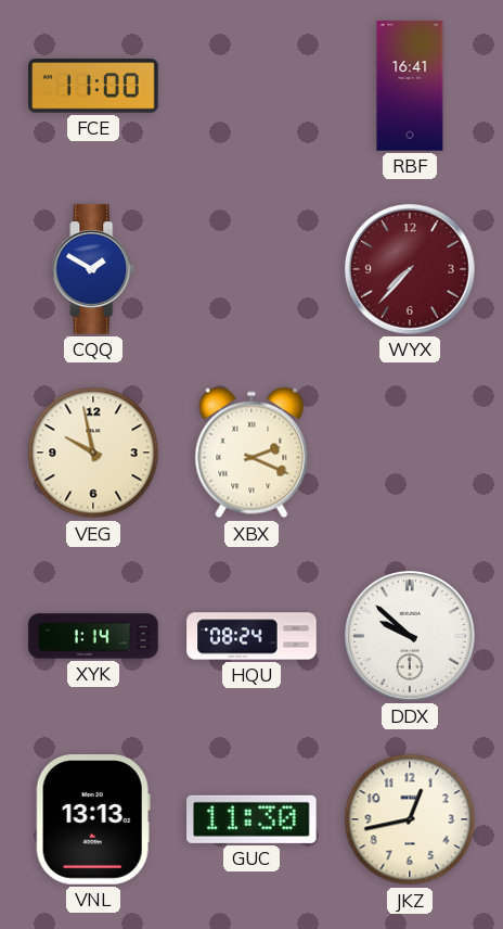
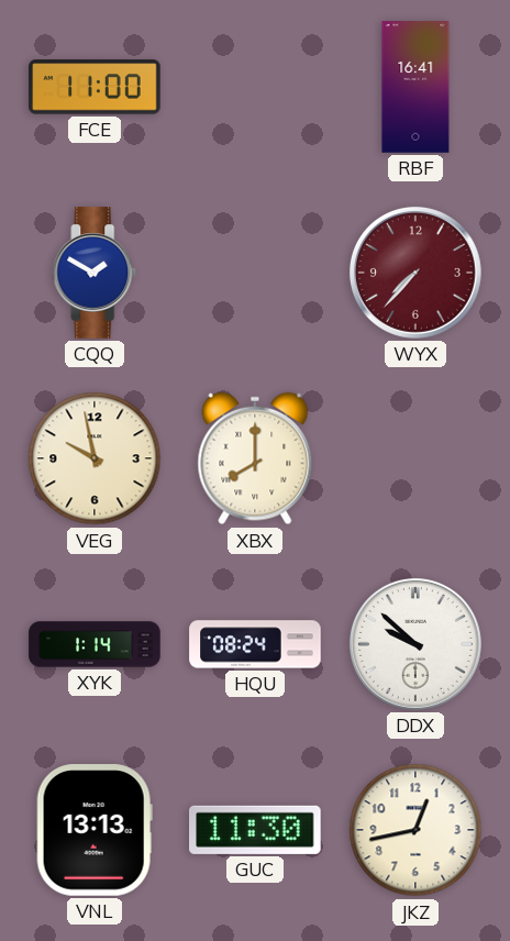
XBX: 2:19 -> 8:00 (255, 458)
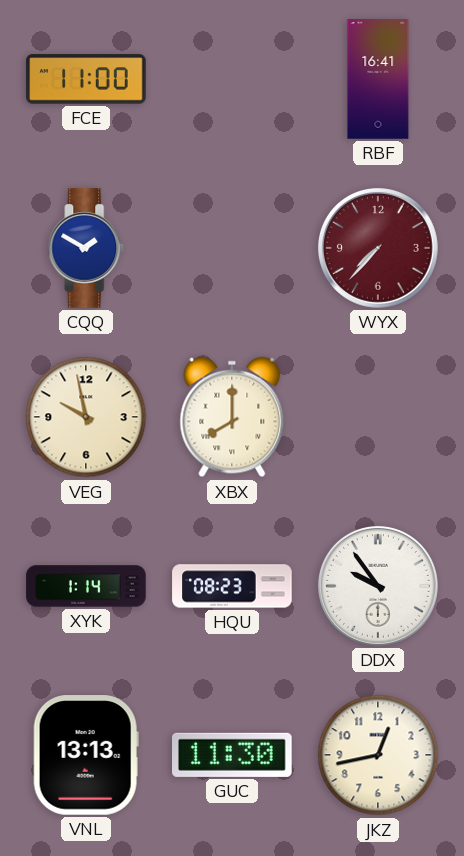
HQU: 08:24 -> 08:23 (232, 586)
DDX: 9:52 -> 9:54 (378, 586)
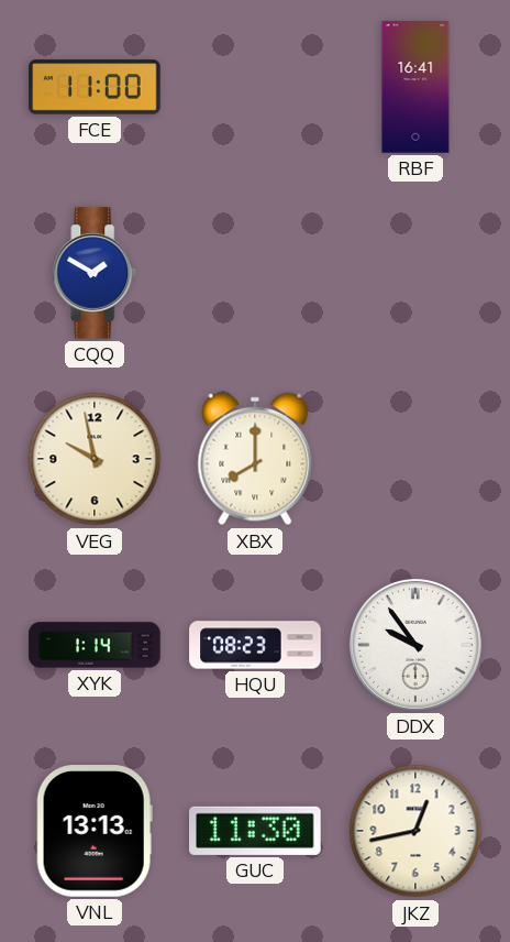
WYX: 7:37 -> none (378, 248)
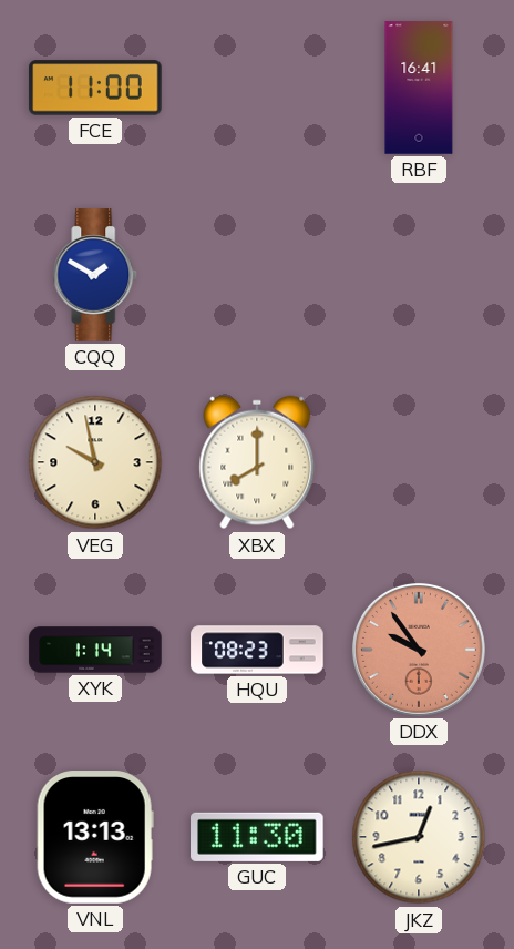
DDX dial: white -> salmon (419, 650)
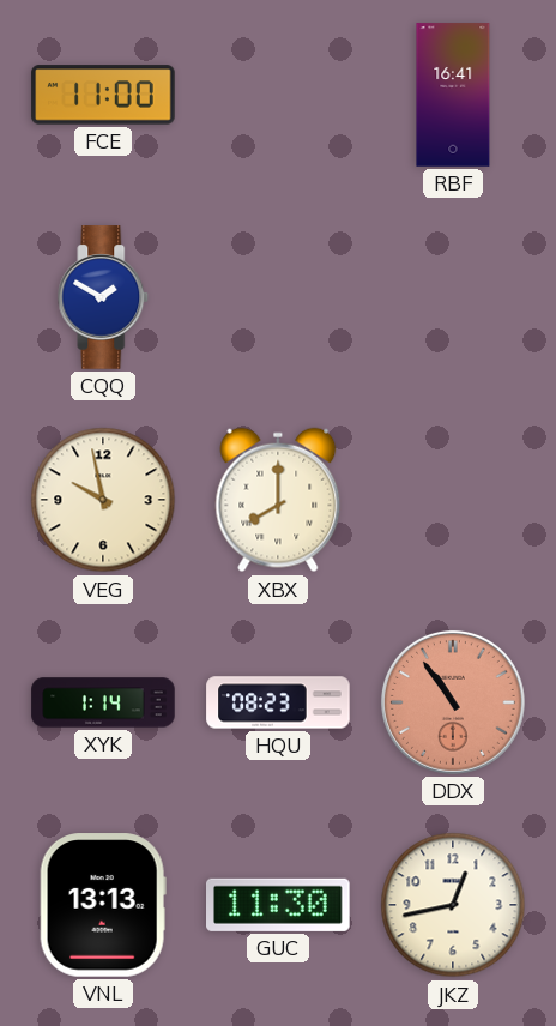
DDX: 9:54 -> 10:54 (453, 702)
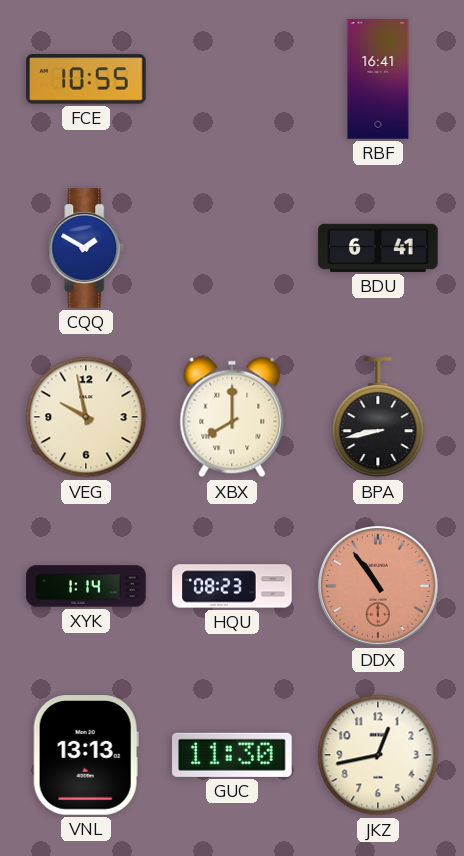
FCE: 11:00 -> 10:55 (86, 79)
BDU: none -> 6:41 (378, 248)
BPA: none -> 8:43 (378, 418)
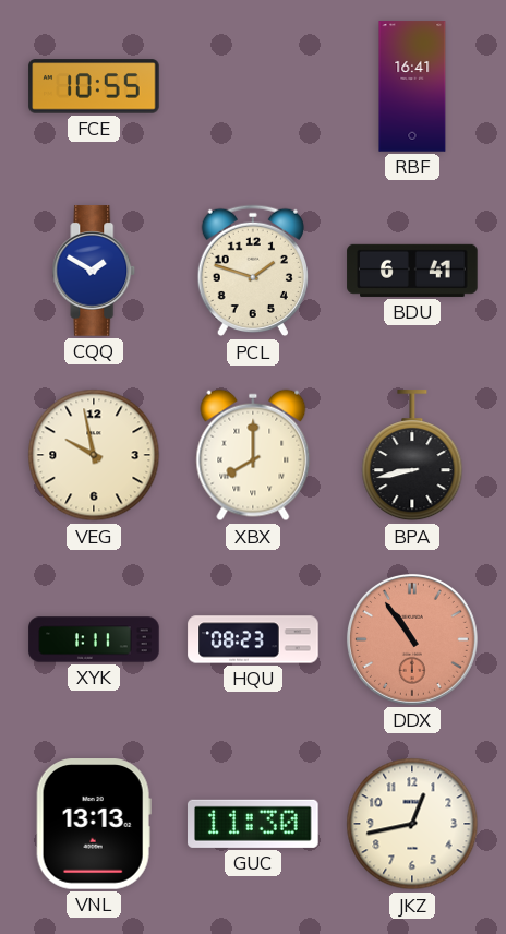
PCL: none -> 1:48 (253, 271)
XYK: 1:14 -> 1:11 (94, 639)
